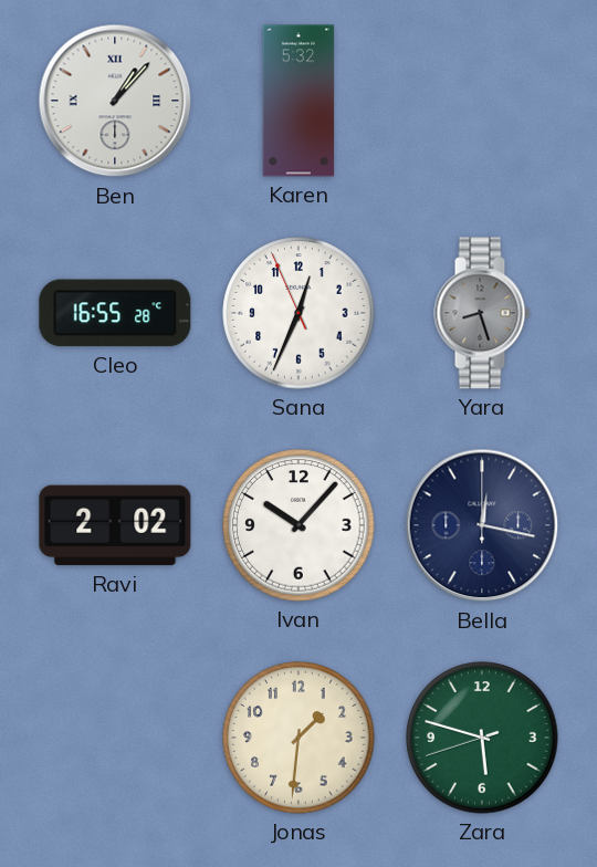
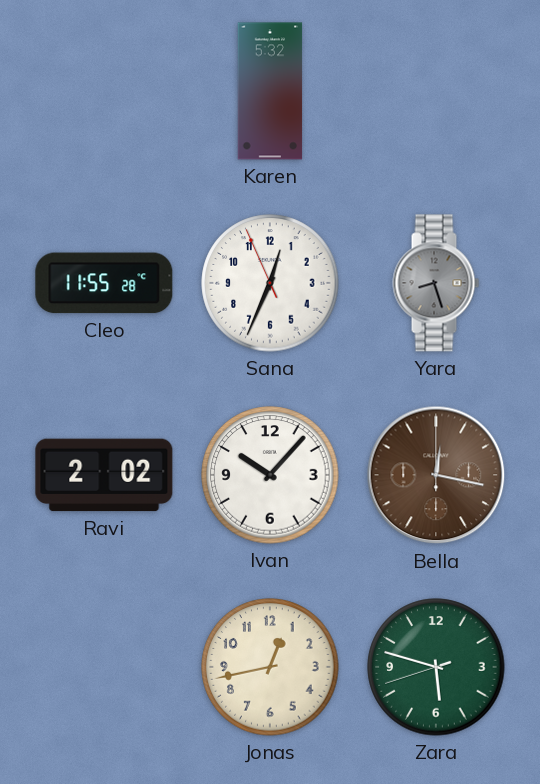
Ben: 1:07 -> none (115, 101)
Cleo: 16:55 -> 11:55 (104, 283)
Bella dial: navy -> brown (436, 475)
Jonas: 1:31 -> 12:43 (270, 667)
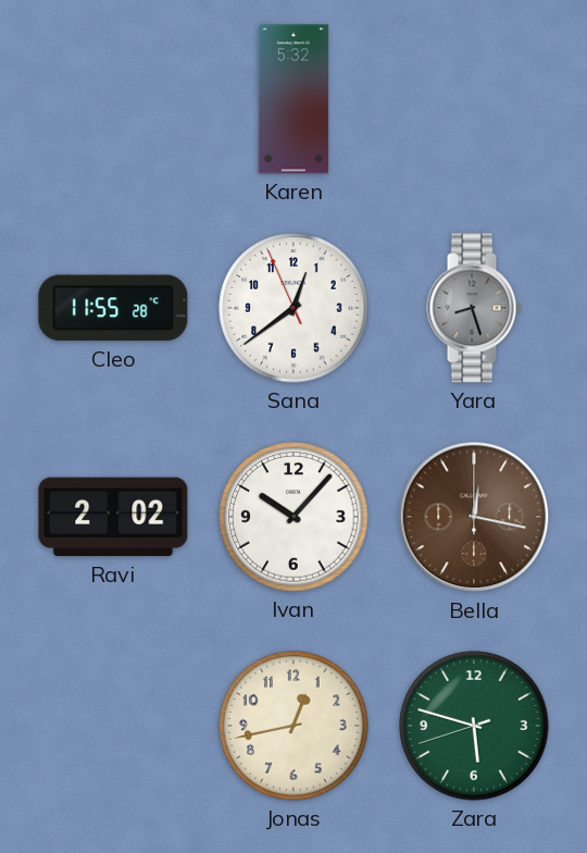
Sana: 12:33 -> 12:38 (293, 308)
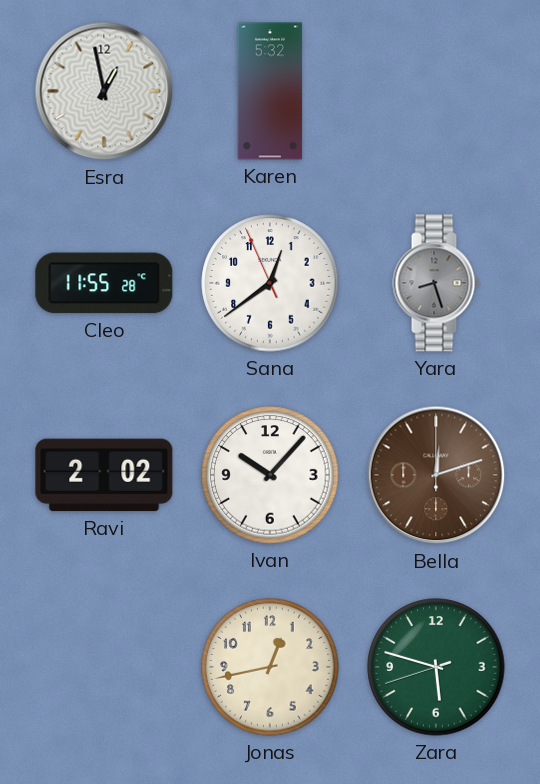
Esra: none -> 12:58 (104, 91)
Bella: 12:17 -> 12:12 (436, 475)
